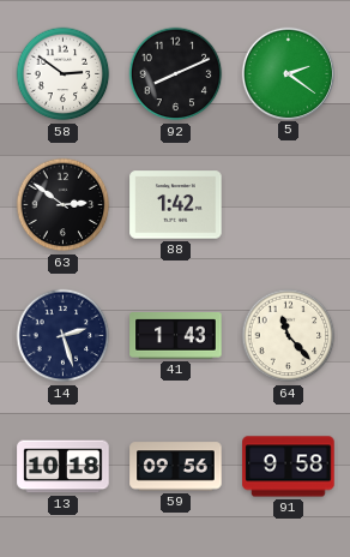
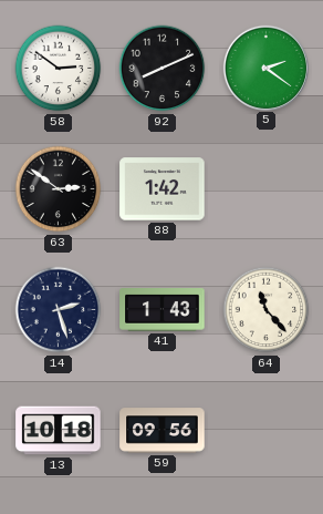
91: 9:58 -> none (289, 467)
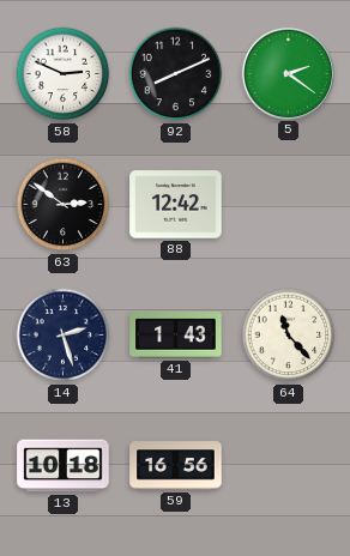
58: 2:51 -> 2:49 (64, 74)
88: 1:42 -> 12:42 (176, 205)
59: 09:56 -> 16:56 (176, 466)
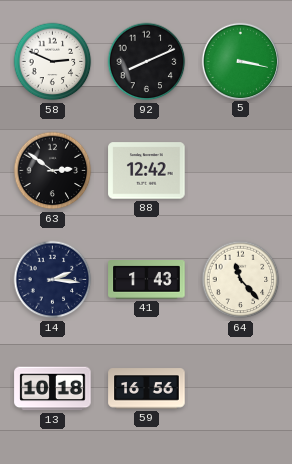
5: 2:21 -> 3:17 (240, 61)
14: 2:27 -> 2:16 (53, 280)
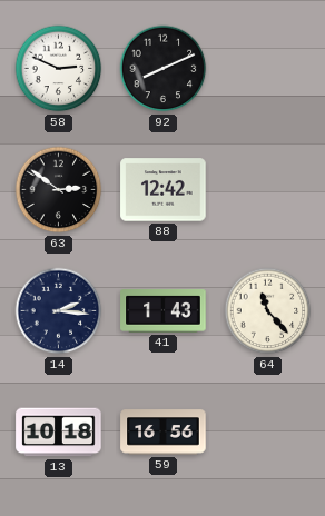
5: 3:17 -> none (240, 61)
